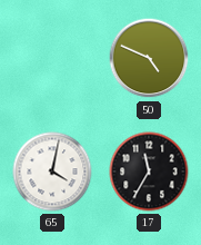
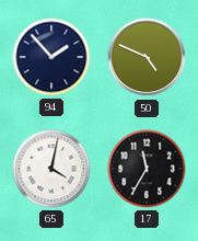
94: none -> 1:53 (51, 57)
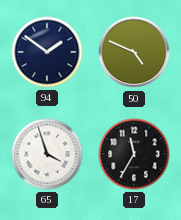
94: 1:53 -> 1:51 (47, 52)
65: 4:02 -> 3:57 (47, 154)
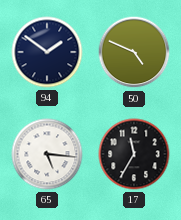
65: 3:57 -> 5:16 (47, 154)
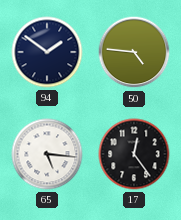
50: 4:49 -> 4:46 (134, 52)
17: 11:35 -> 12:24 (134, 154)
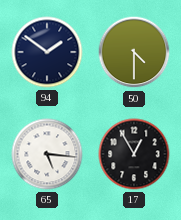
50: 4:46 -> 4:30 (134, 52)
17: 12:24 -> 12:55 (134, 154)
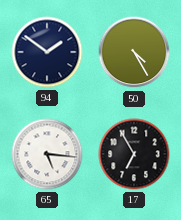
50: 4:30 -> 4:25 (134, 52)
17: 12:55 -> 6:55 (134, 154)
